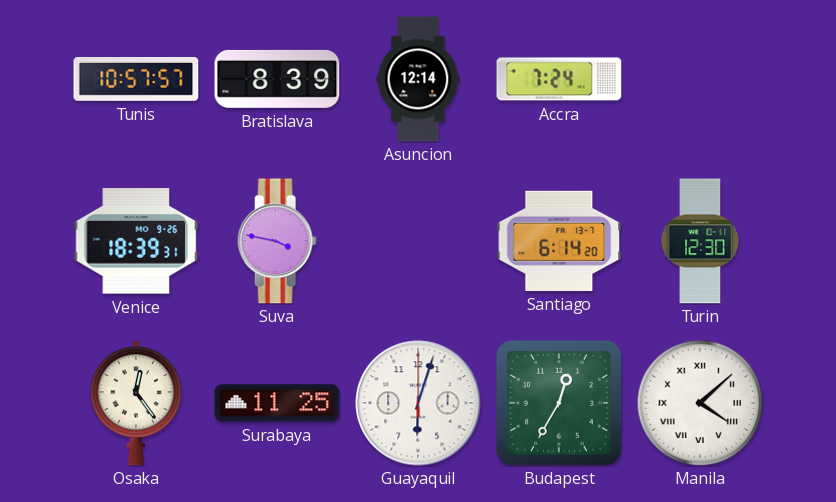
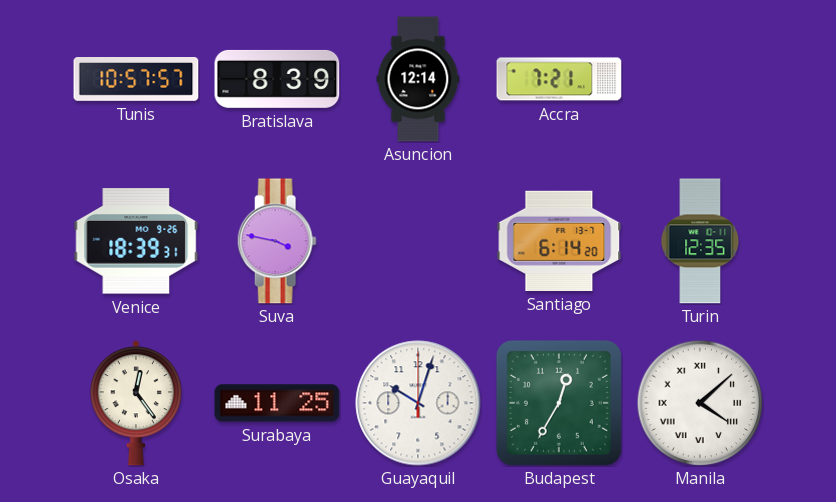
Accra: 7:24 -> 7:21 (559, 79)
Turin: 12:30 -> 12:35 (700, 241)
Guayaquil: 6:03 -> 10:03 (418, 403)
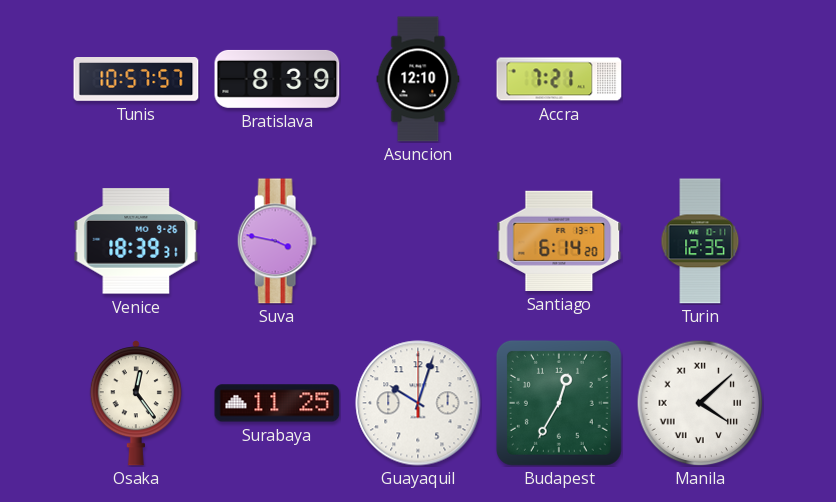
Asuncion: 12:14 -> 12:10 (418, 79)
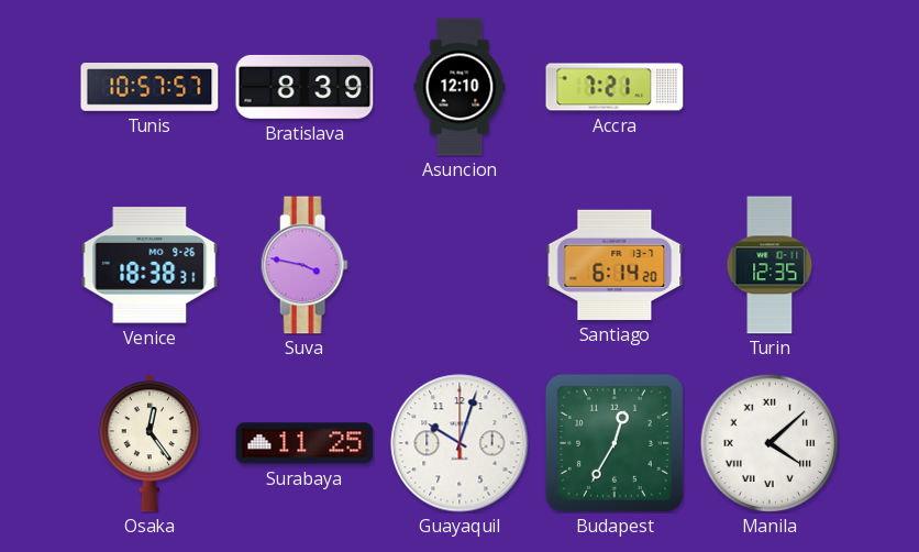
Venice: 18:39 -> 18:38 (150, 265)
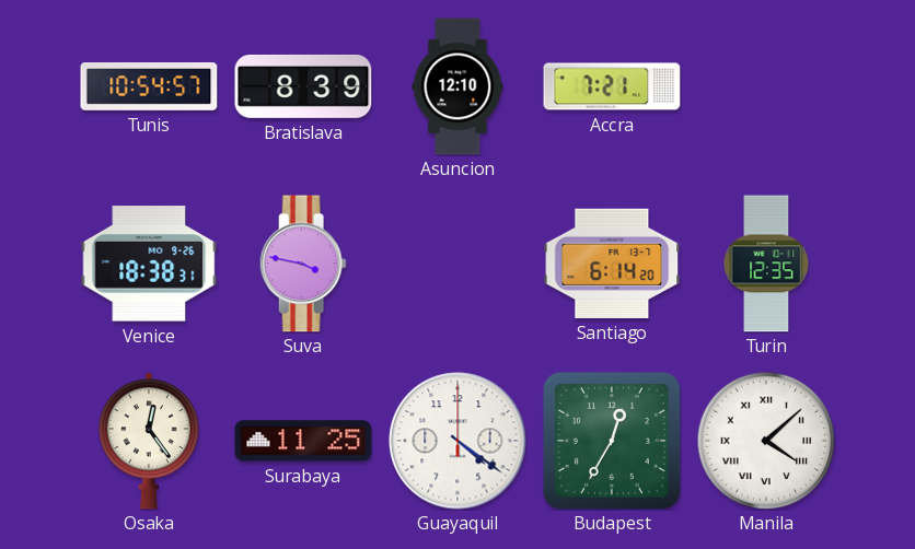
Tunis: 10:57 -> 10:54 (149, 87)
Guayaquil: 10:03 -> 4:21 (457, 441)
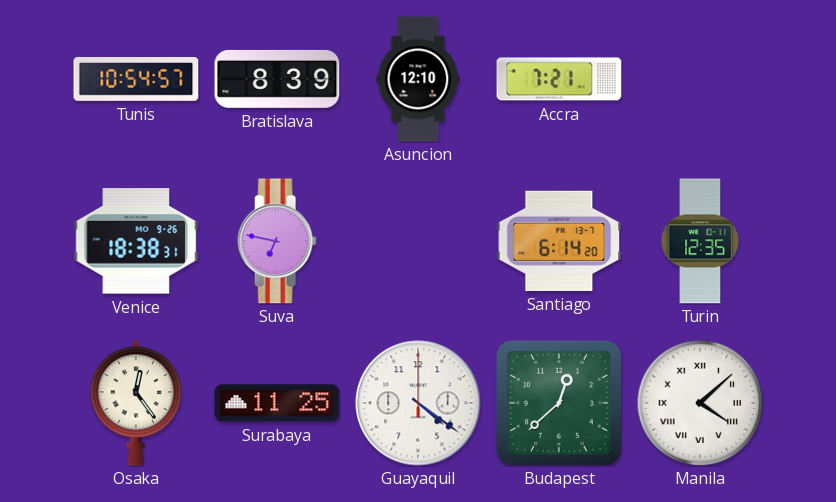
Suva: 3:47 -> 6:47 (277, 241)
Budapest: 12:35 -> 12:38 (559, 403)
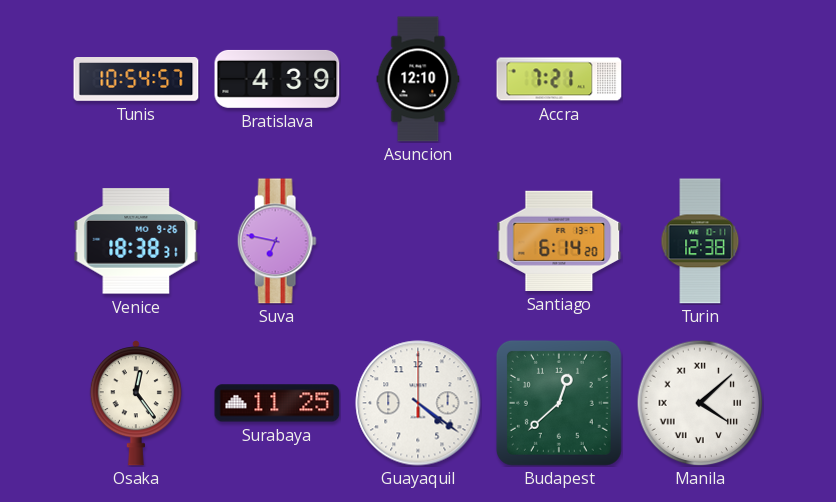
Bratislava: 8:39 -> 4:39 (277, 79)
Turin: 12:35 -> 12:38 (700, 241)
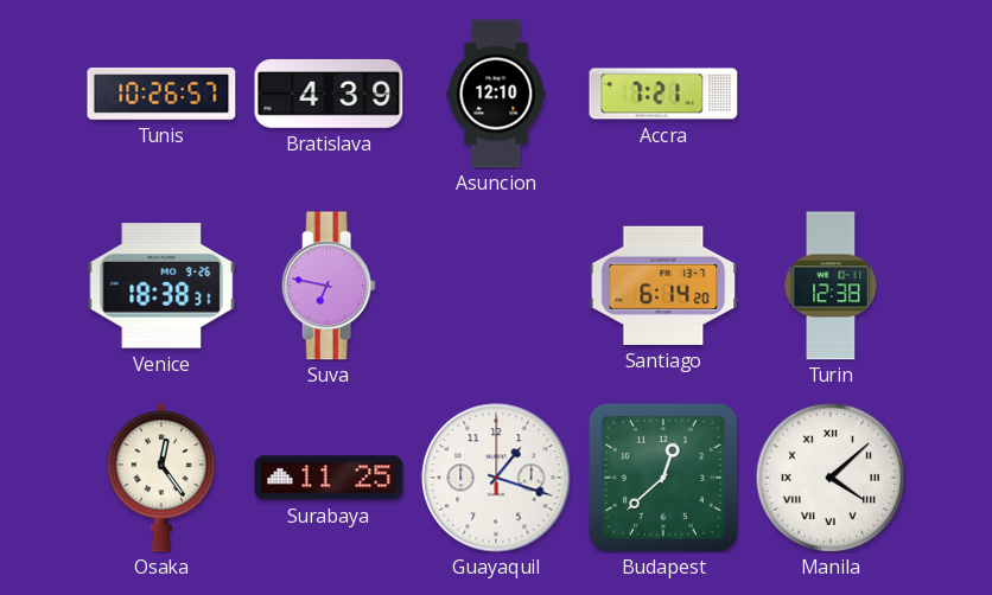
Tunis: 10:54 -> 10:26 (161, 95)
Guayaquil: 4:21 -> 1:18 (496, 478)
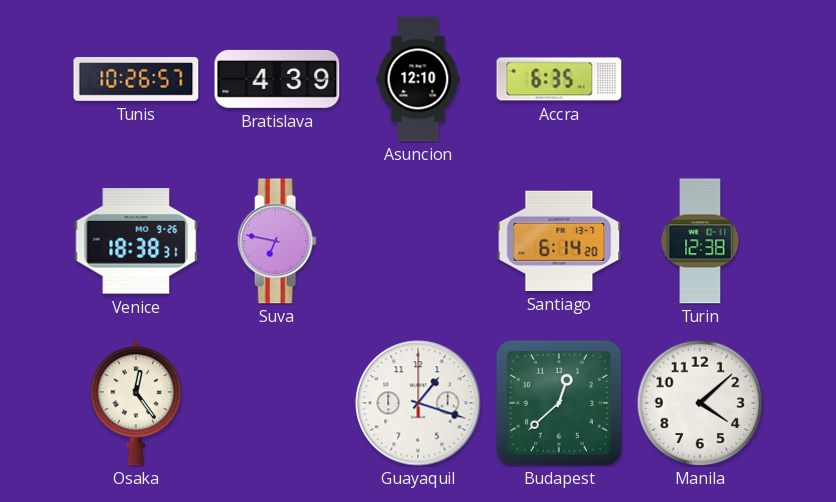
Accra: 7:21 -> 6:35 (559, 79)
Surabaya: 11:25 -> none (329, 478)
Manila numerals: Roman -> Arabic (700, 403)
